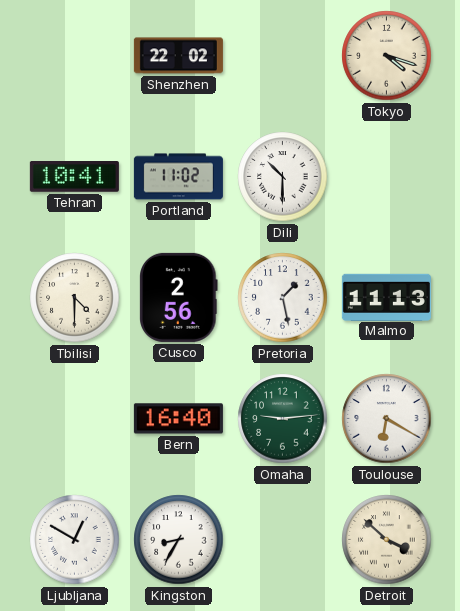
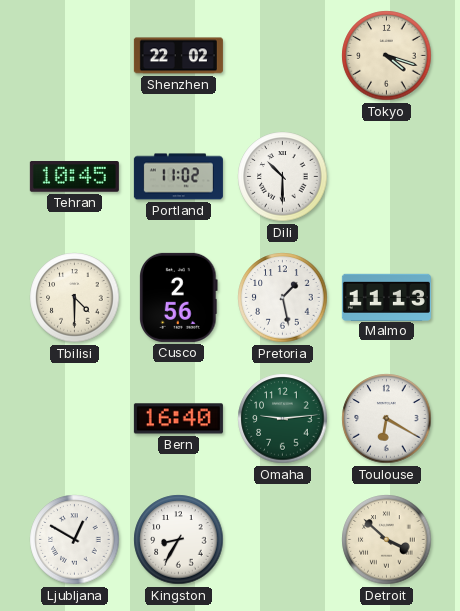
Tehran: 10:41 -> 10:45 (74, 177)
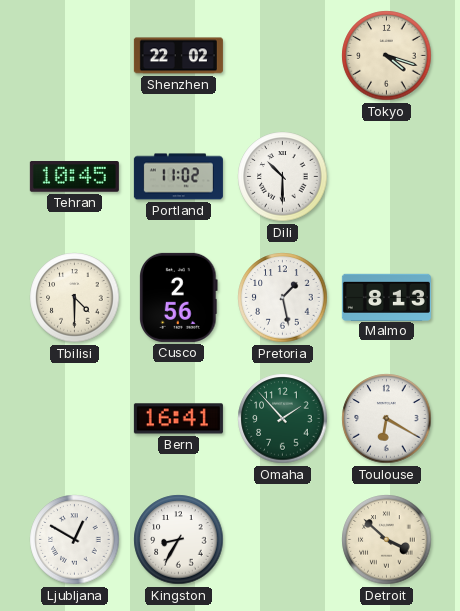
Malmo: 11:13 -> 8:13 (386, 297)
Bern: 16:40 -> 16:41 (178, 419)
Omaha: 9:14 -> 1:53 (283, 419)
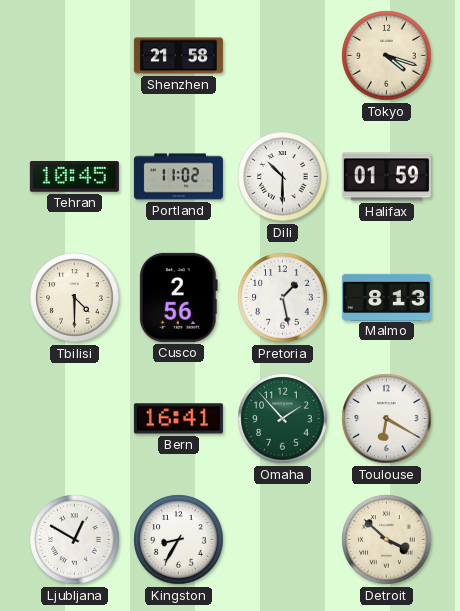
Shenzhen: 22:02 -> 21:58 (178, 56)
Halifax: none -> 01:59 (386, 177)
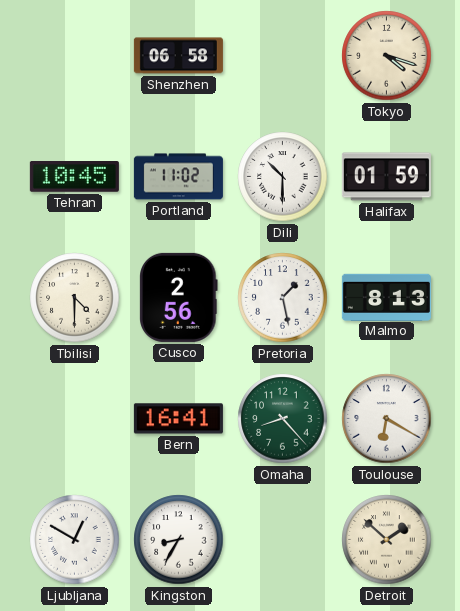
Shenzhen: 21:58 -> 06:58 (178, 56)
Omaha: 1:53 -> 8:23 (283, 419)
Detroit: 3:52 -> 1:52 (387, 540)
